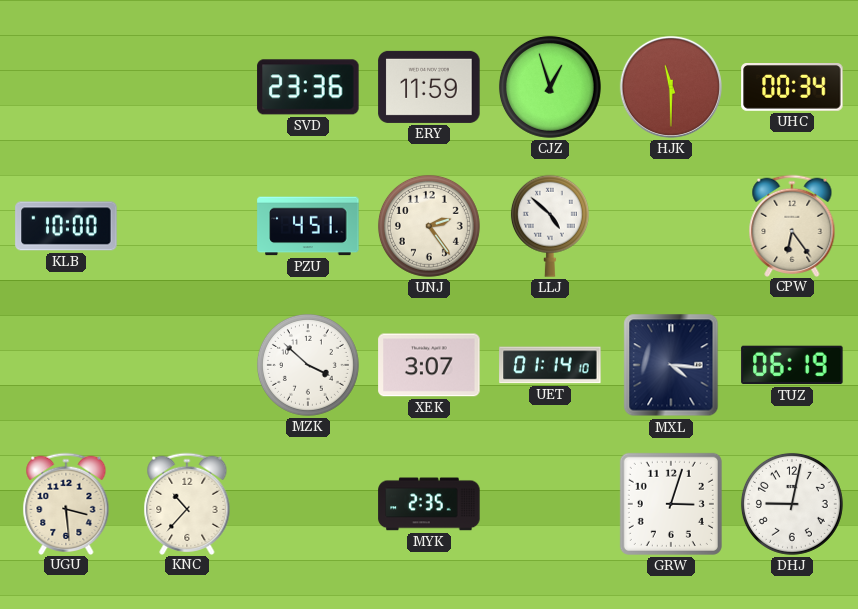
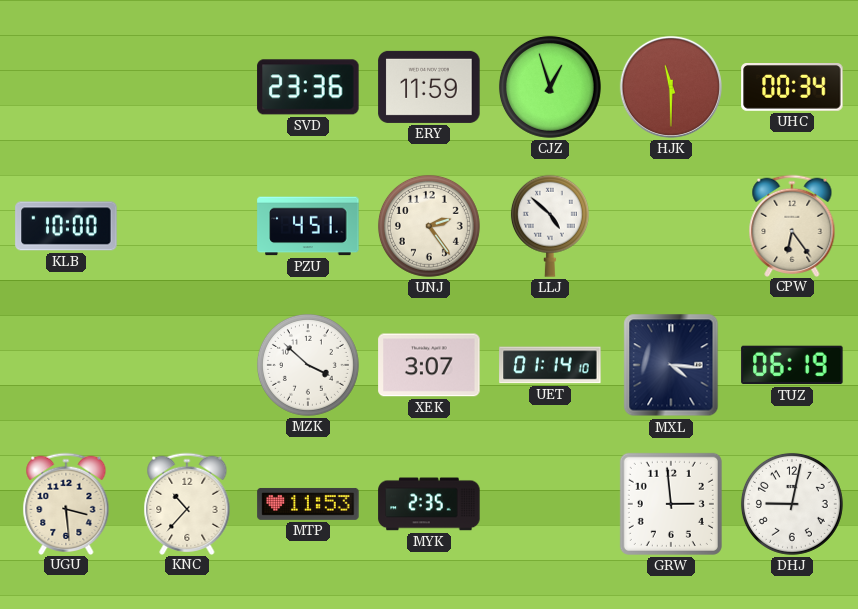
MTP: none -> 11:53 (308, 504)
GRW: 3:03 -> 2:59 (671, 504)
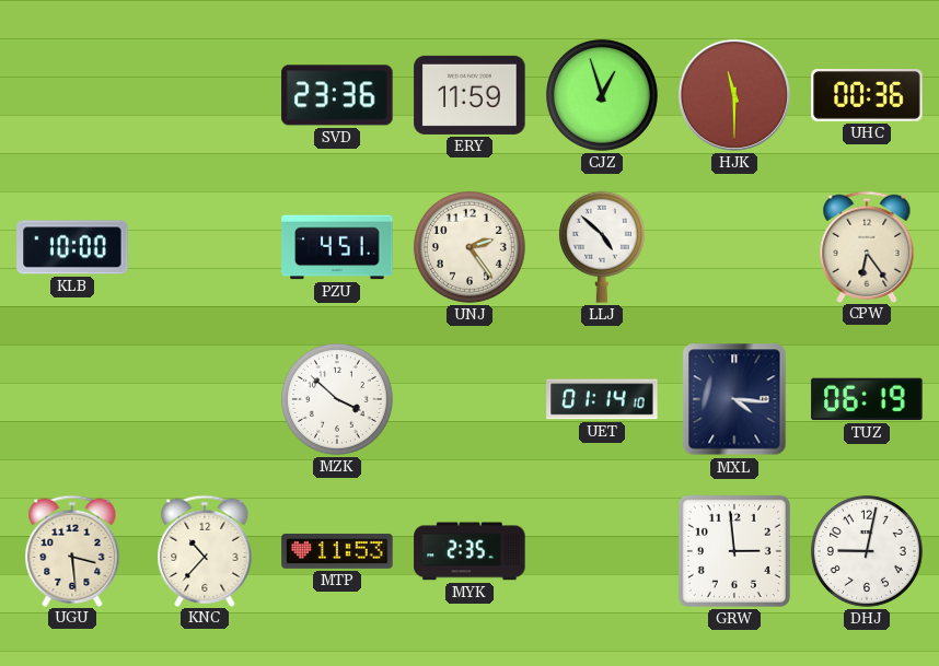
UHC: 00:34 -> 00:36 (867, 96)
XEK: 3:07 -> none (429, 365)
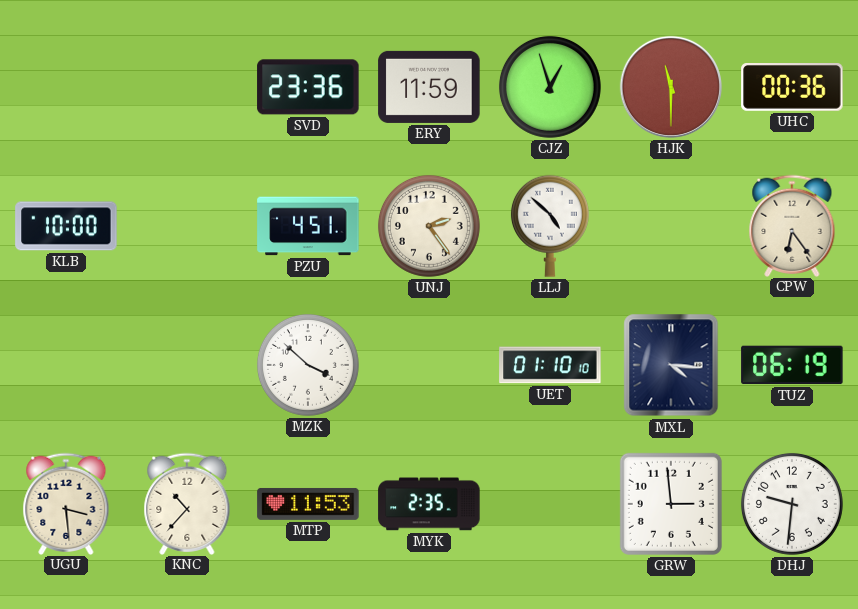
UET: 01:14 -> 01:10 (550, 365)
DHJ: 9:02 -> 9:31 (792, 504)
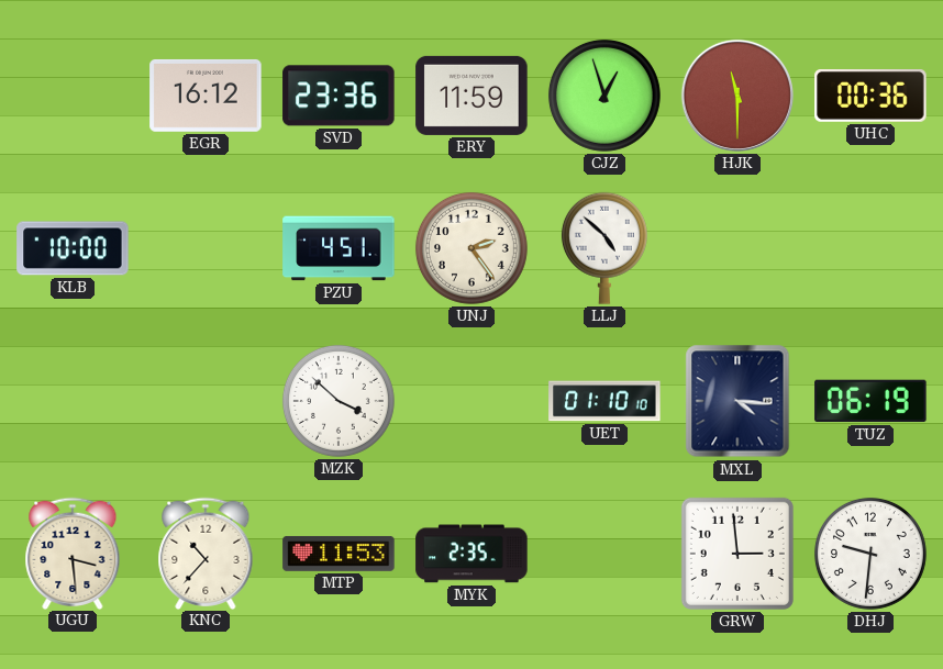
EGR: none -> 16:12 (206, 96)
CPW: 6:24 -> none (792, 225)
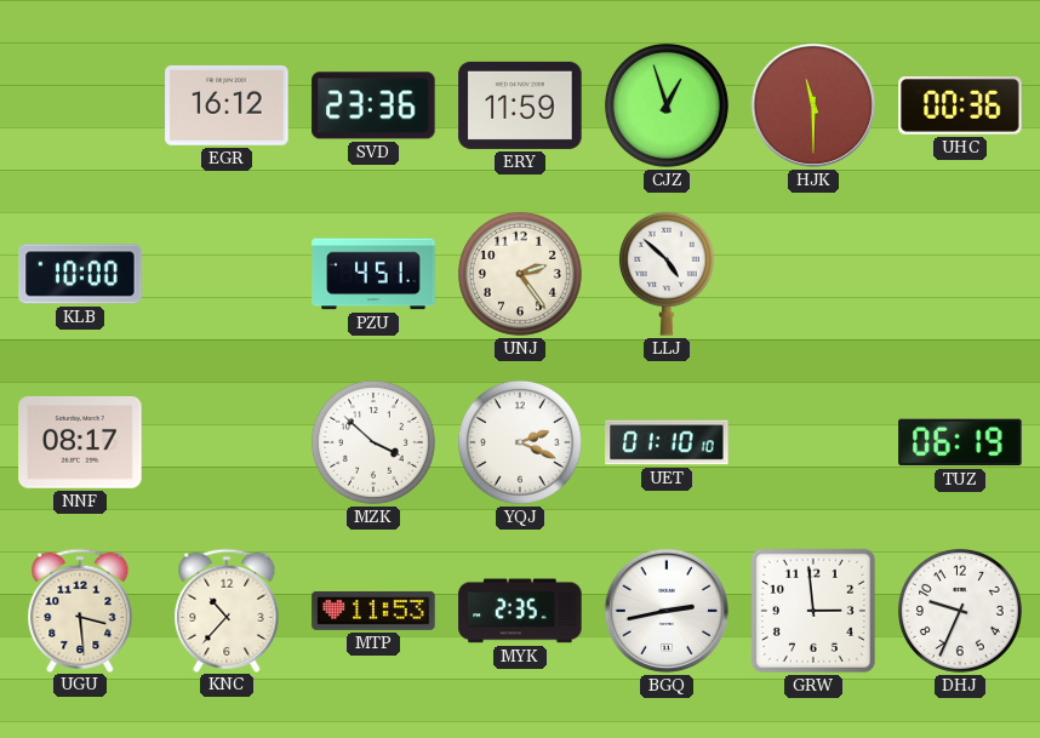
NNF: none -> 08:17 (80, 442)
YQJ: none -> 2:19 (520, 442)
MXL: 4:16 -> none (737, 401)
BGQ: none -> 2:43 (667, 611)
DHJ: 9:31 -> 9:34 (960, 611)
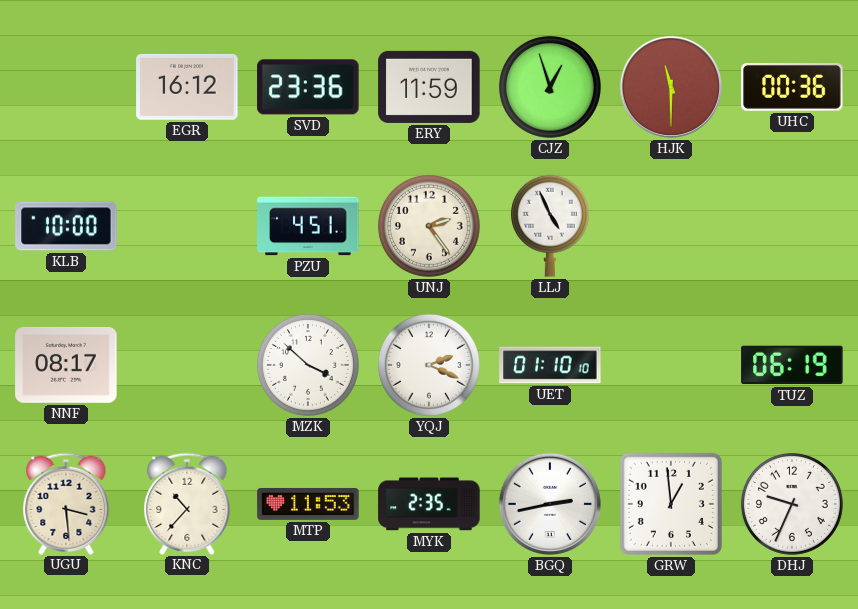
LLJ: 4:52 -> 4:56 (550, 226)
GRW: 2:59 -> 12:59 (671, 504)
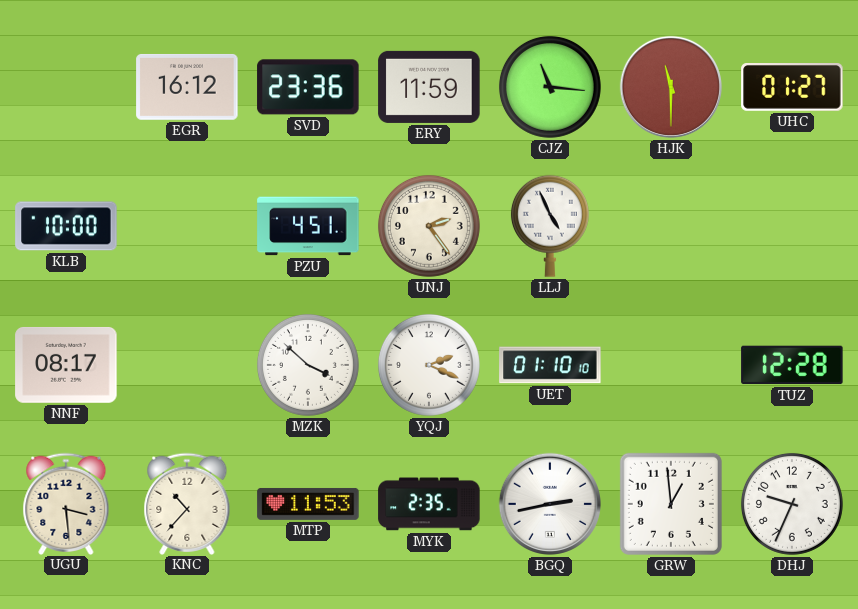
CJZ: 12:57 -> 11:16 (550, 87)
UHC: 00:36 -> 01:27 (792, 88)
TUZ: 06:19 -> 12:28 (792, 365)
